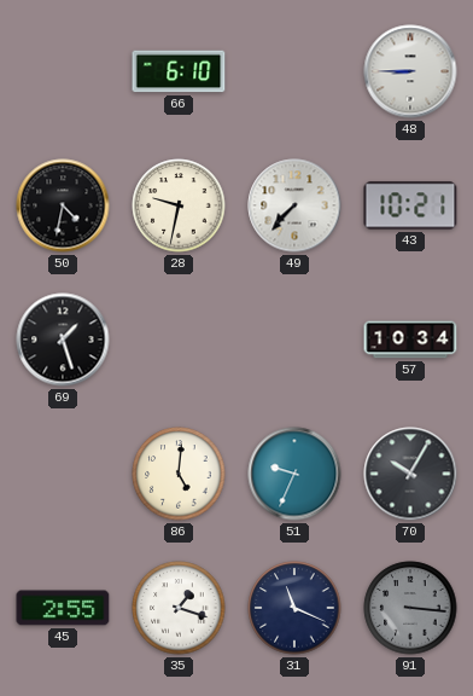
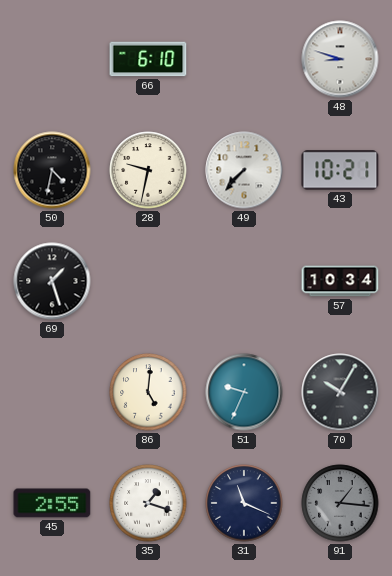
48: 8:45 -> 8:48 (340, 59)
91: 3:16 -> 1:16 (340, 503)
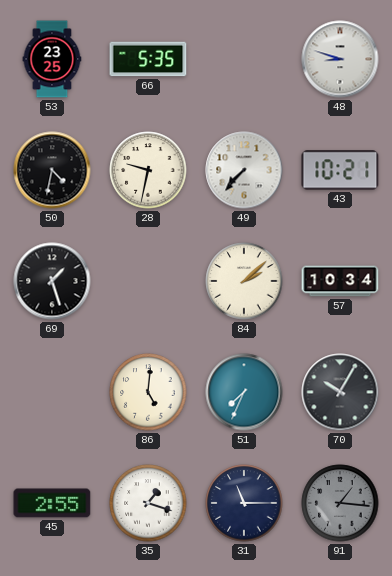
53: none -> 23:25 (52, 59)
66: 6:10 -> 5:35 (148, 59)
84: none -> 2:08 (244, 281)
51: 9:34 -> 7:34 (244, 392)
31: 11:19 -> 11:15 (244, 503)
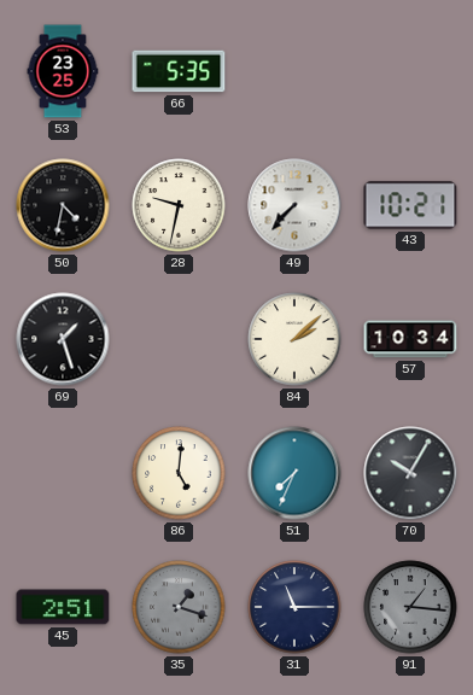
48: 8:48 -> none (340, 59)
45: 2:55 -> 2:51 (63, 607)
35 dial: white -> grey (179, 607)
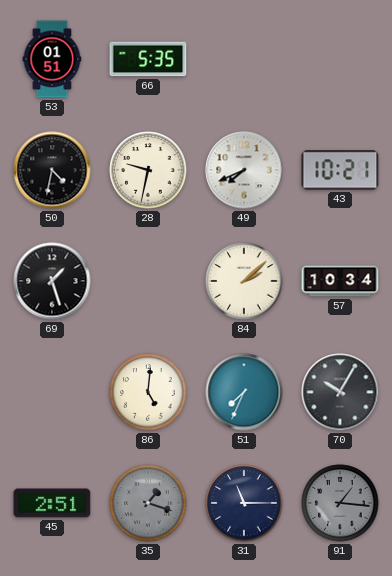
53: 23:25 -> 01:51 (52, 59)
49: 7:37 -> 7:41 (244, 170)
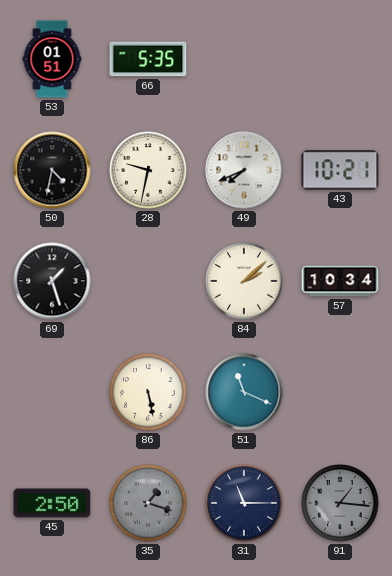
86: 5:01 -> 5:28 (148, 392)
51: 7:34 -> 11:19 (244, 392)
70: 10:05 -> none (340, 392)
45: 2:51 -> 2:50 (52, 503)
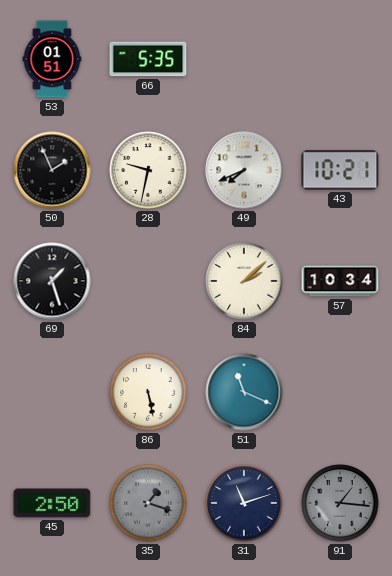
50: 4:32 -> 1:56 (52, 170)
31: 11:15 -> 11:12 (244, 503)
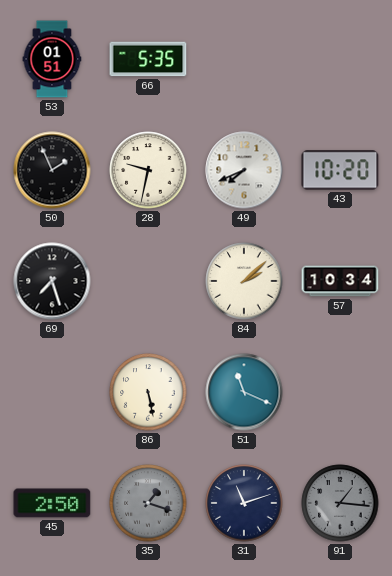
43: 10:21 -> 10:20 (340, 170)
69: 1:27 -> 7:27 (52, 281)
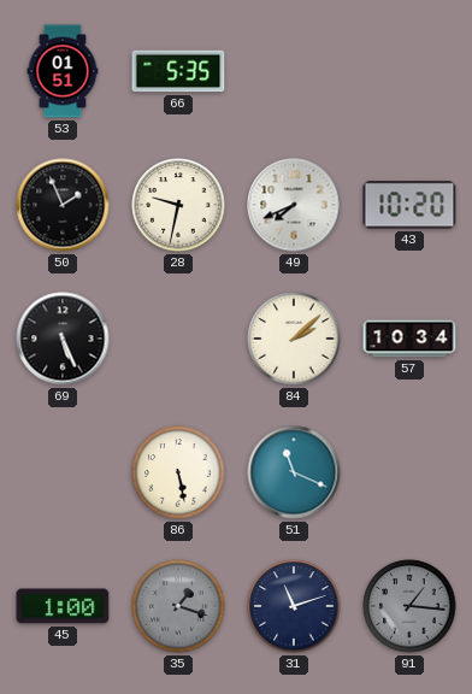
69: 7:27 -> 5:26 (63, 339)
45: 2:50 -> 1:00 (63, 606)
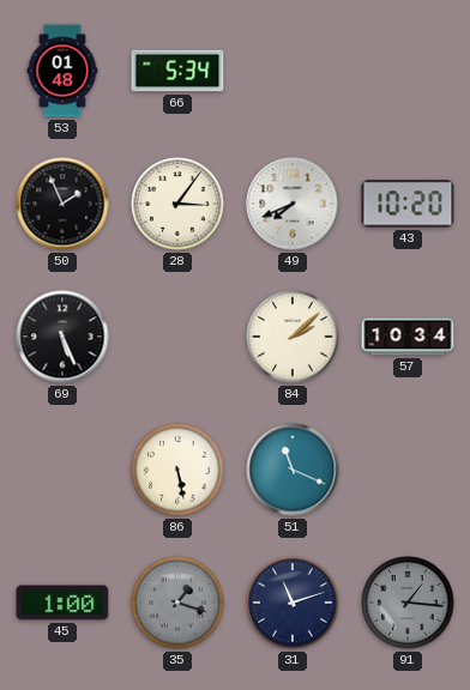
53: 01:51 -> 01:48 (62, 71)
66: 5:35 -> 5:34 (177, 71)
28: 9:32 -> 3:06 (177, 204)
